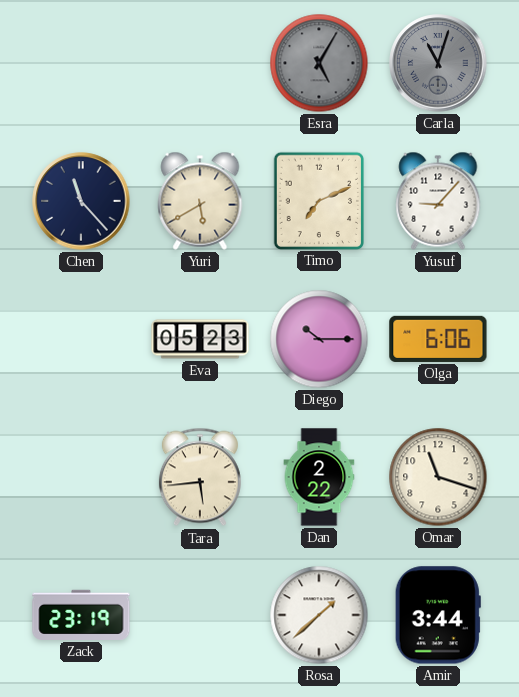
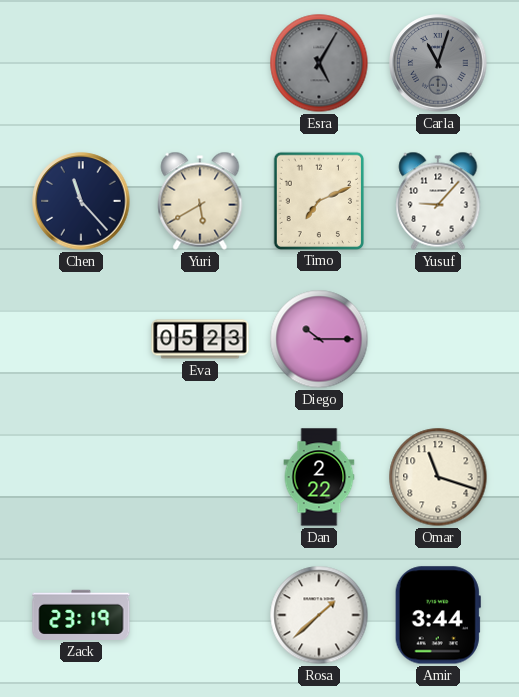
Olga: 6:06 -> none (438, 339)
Tara: 5:44 -> none (200, 477)
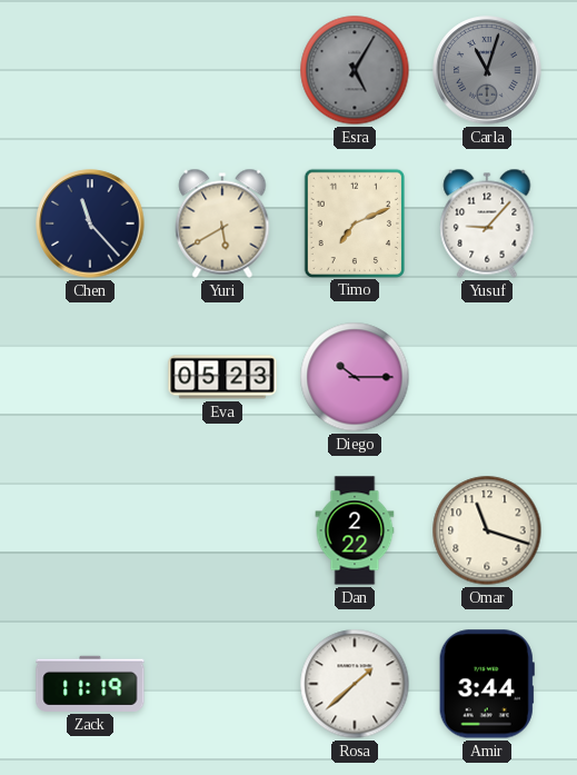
Zack: 23:19 -> 11:19 (90, 684)
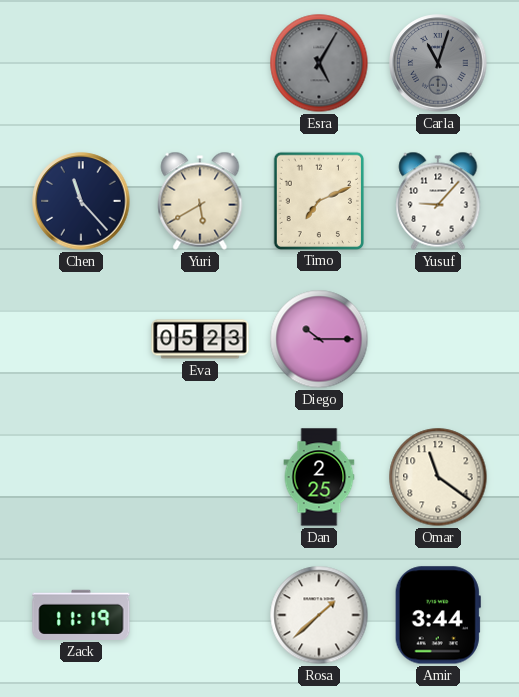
Dan: 2:22 -> 2:25 (319, 477)
Omar: 11:18 -> 11:21 (438, 477)
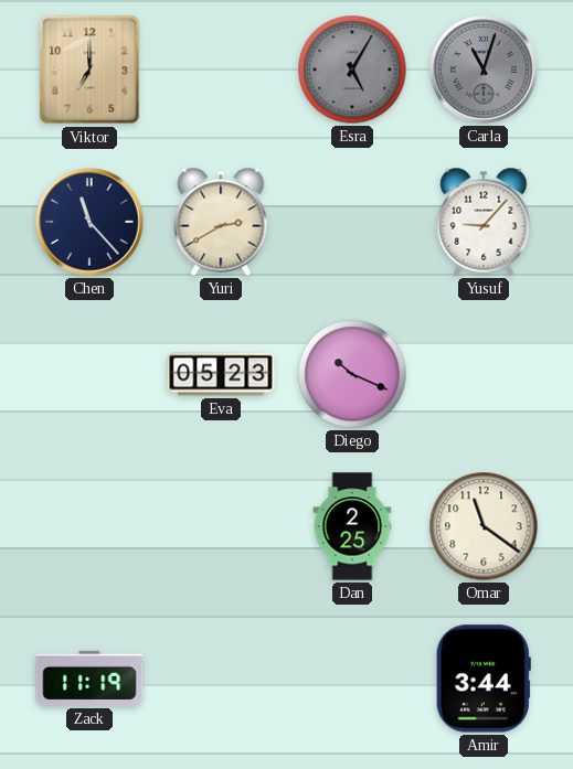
Viktor: none -> 7:00 (89, 70)
Yuri: 5:40 -> 2:40 (221, 222)
Timo: 7:11 -> none (318, 200)
Diego: 10:15 -> 10:19 (352, 374)
Rosa: 1:38 -> none (319, 615)
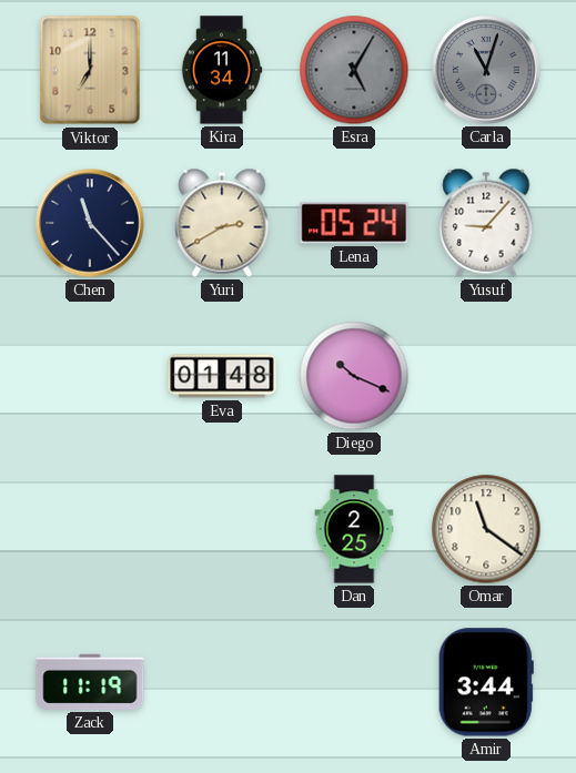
Kira: none -> 11:34 (222, 70)
Lena: none -> 05:24 (354, 223)
Eva: 05:23 -> 01:48 (222, 376)
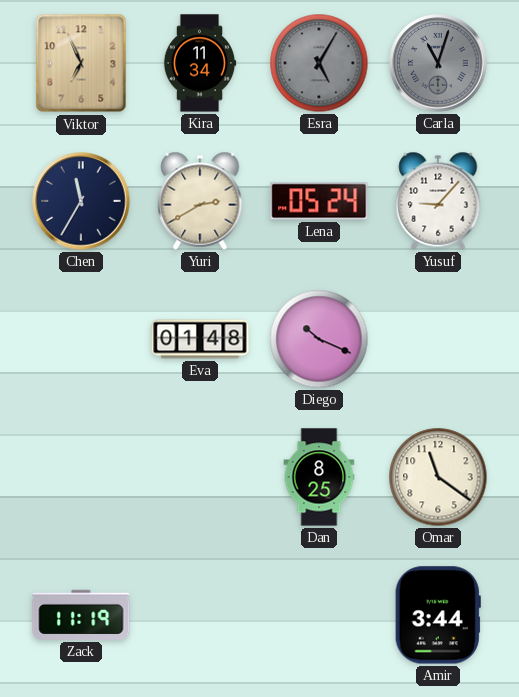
Viktor: 7:00 -> 6:56 (81, 63)
Chen: 11:23 -> 11:35 (81, 201)
Dan: 2:25 -> 8:25 (319, 477)
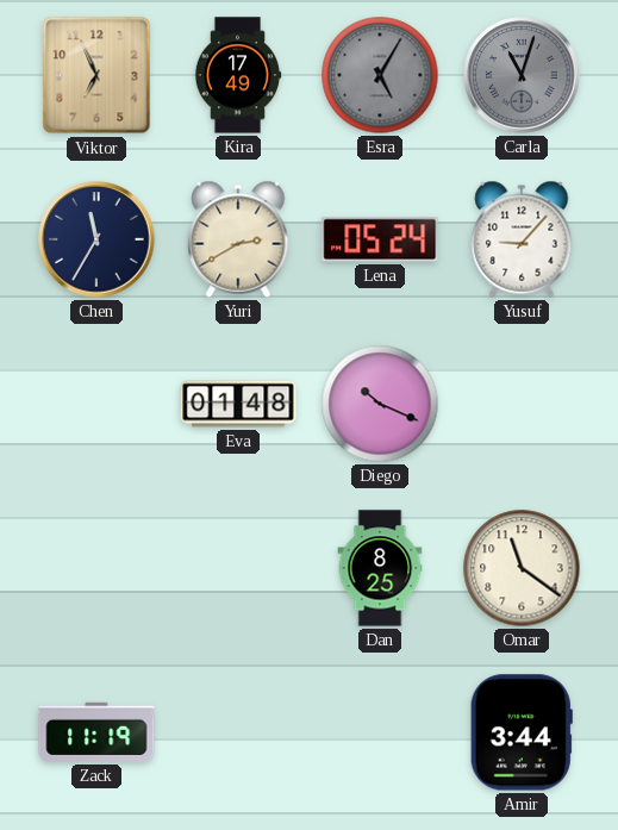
Kira: 11:34 -> 17:49 (238, 75)
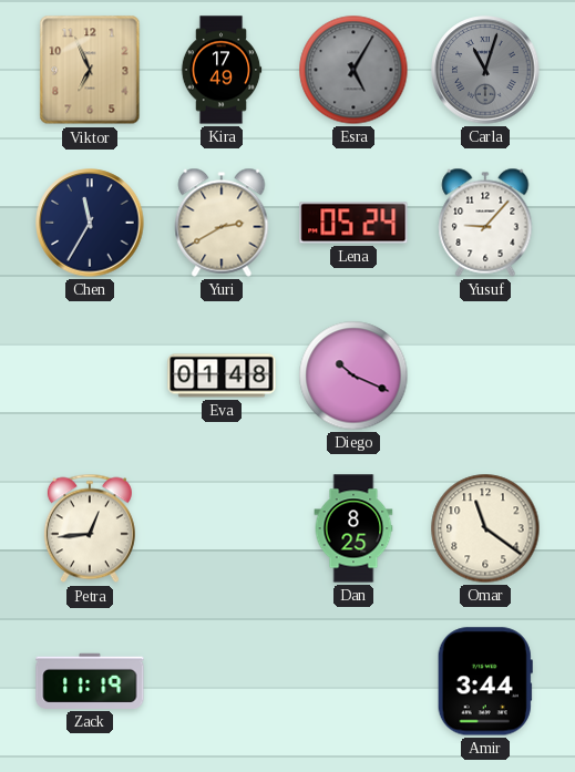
Petra: none -> 12:44 (90, 528)
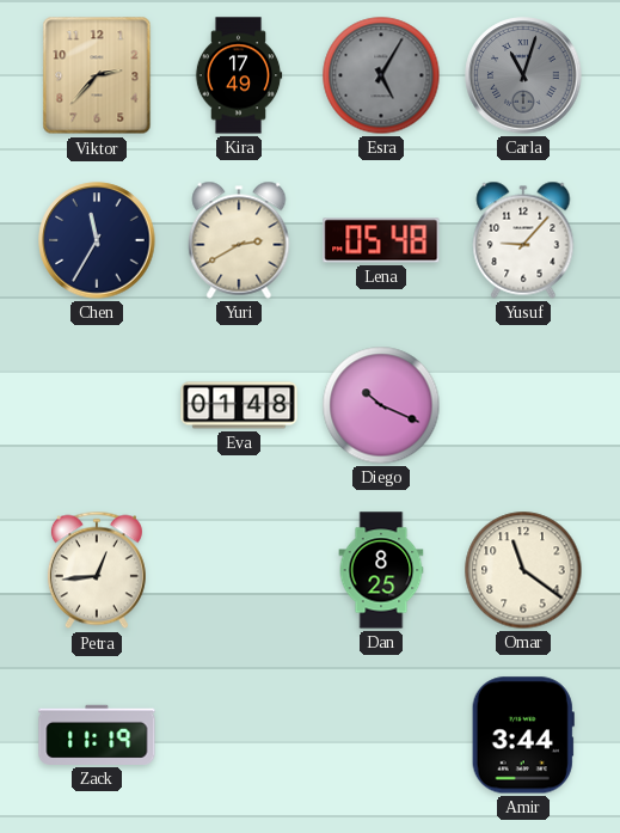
Viktor: 6:56 -> 2:37 (97, 75)
Lena: 05:24 -> 05:48 (381, 240)
